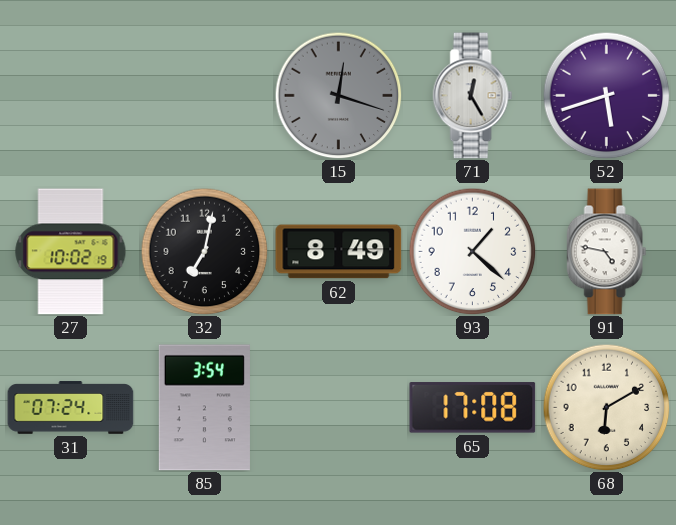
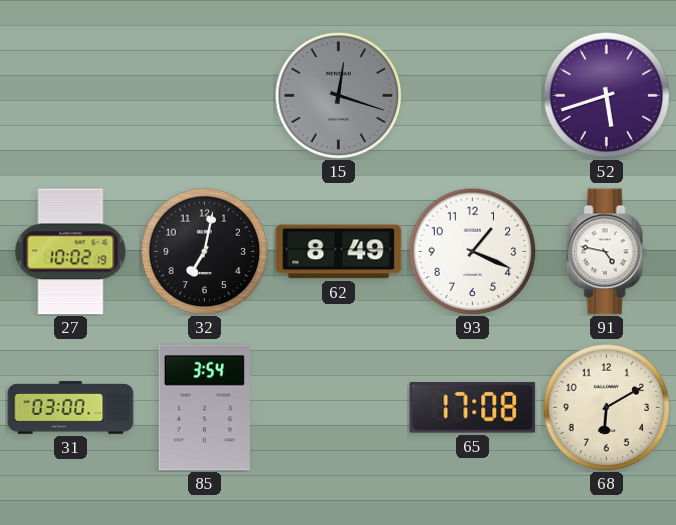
71: 12:25 -> none (473, 96)
93: 1:22 -> 1:19 (472, 251)
31: 07:24 -> 03:00 (71, 408)
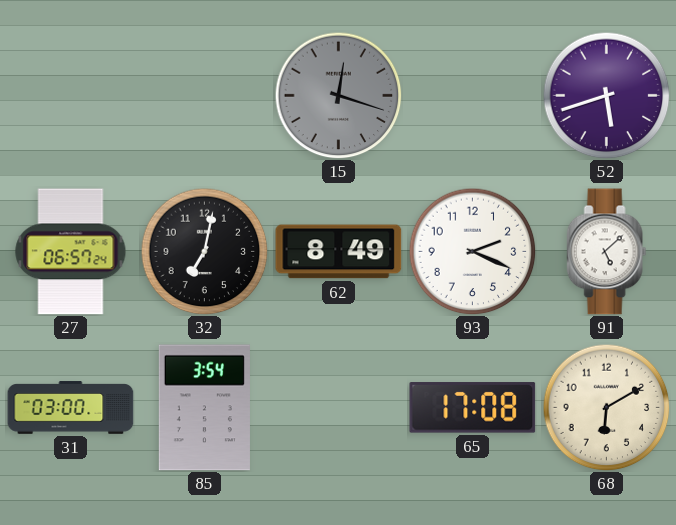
27: 10:02 -> 06:57 (71, 252)
93: 1:19 -> 2:19 (472, 251)
91: 4:47 -> 5:08 (607, 252)
